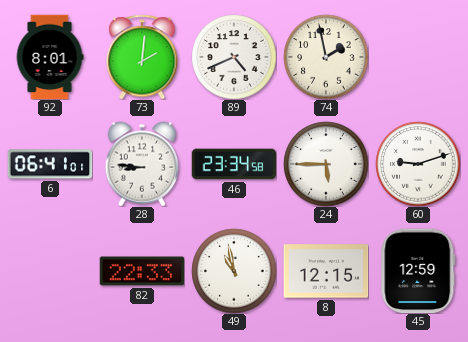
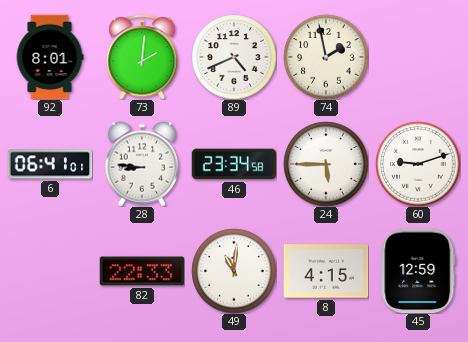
49: 10:58 -> 11:01 (234, 271)
8: 12:15 -> 4:15 (326, 271)
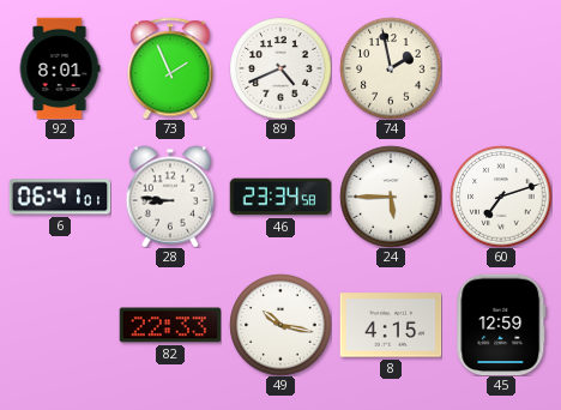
73: 2:01 -> 1:56 (170, 68)
60: 9:12 -> 7:12 (501, 197)
49: 11:01 -> 10:17 (280, 325)
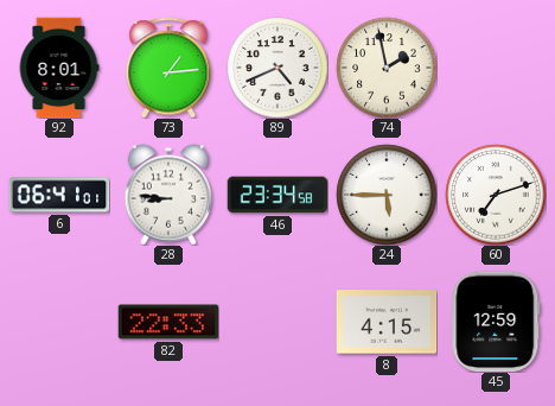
73: 1:56 -> 1:14 (168, 68)
49: 10:17 -> none (280, 325)
